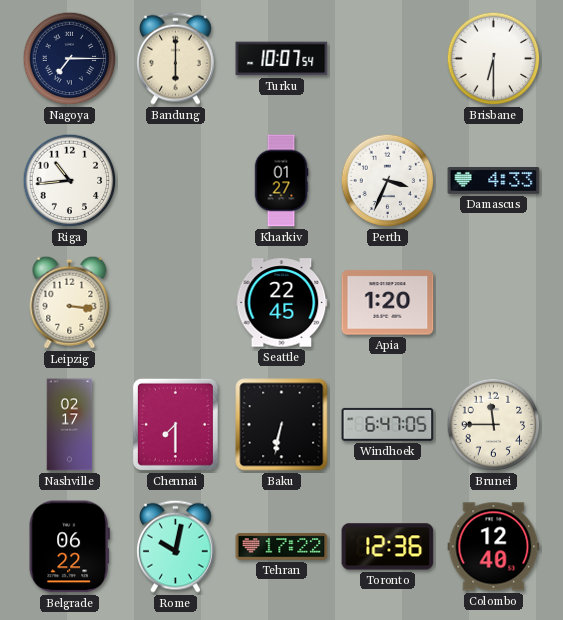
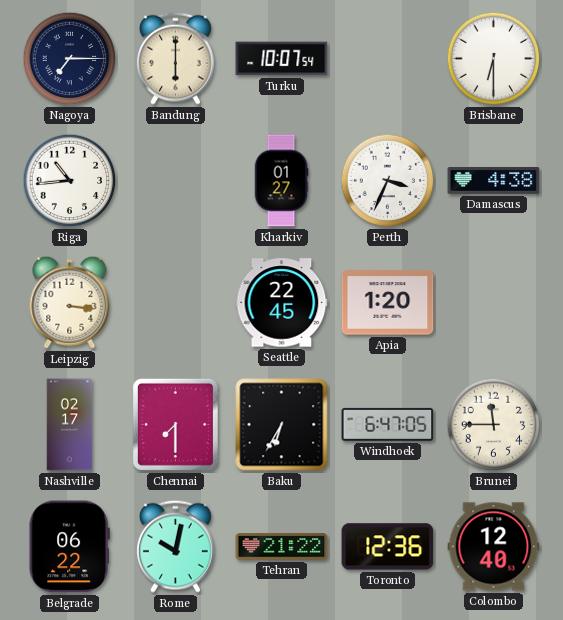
Damascus: 4:33 -> 4:38 (494, 181)
Baku: 6:32 -> 6:35 (282, 425)
Tehran: 17:22 -> 21:22 (282, 547)
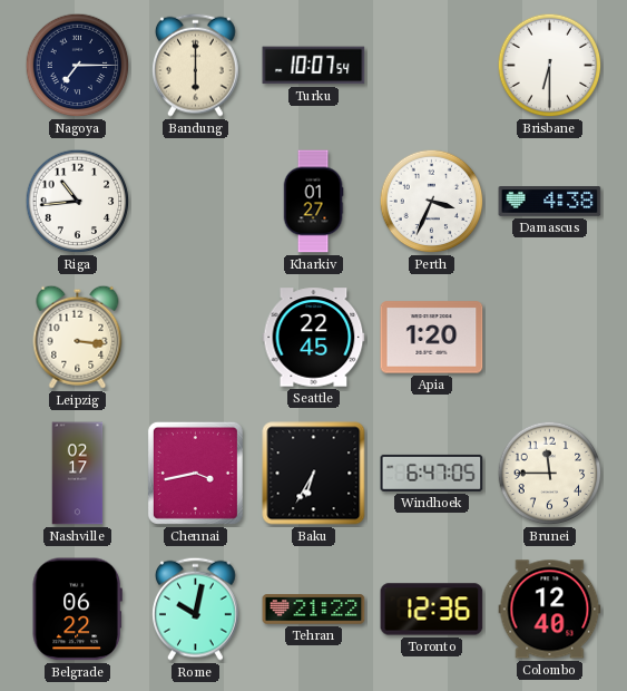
Chennai: 7:30 -> 3:43 (195, 473)
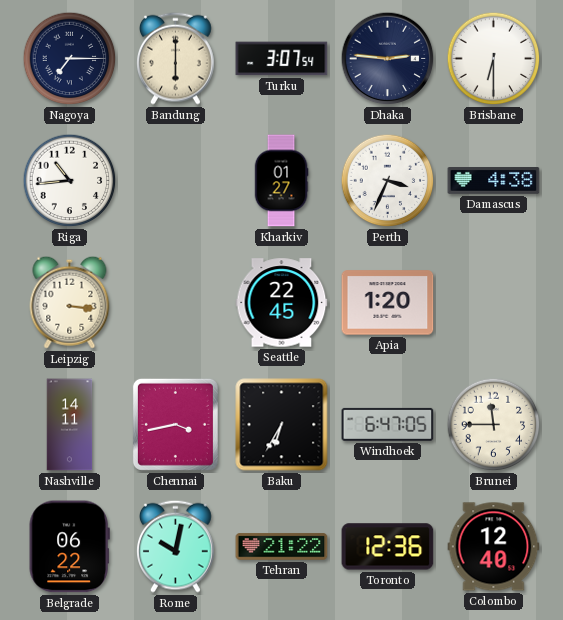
Turku: 10:07 -> 3:07 (282, 59)
Dhaka: none -> 2:46 (388, 59)
Nashville: 02:17 -> 14:11 (70, 425)
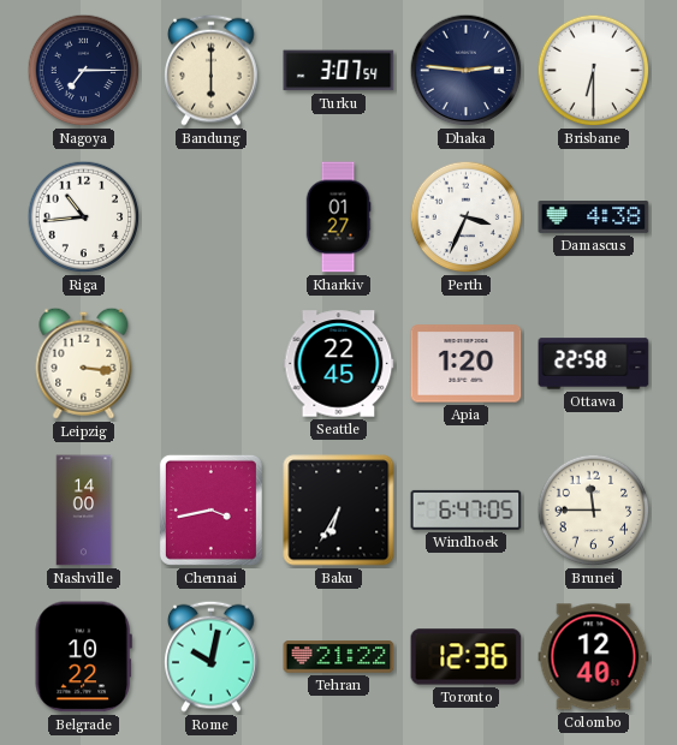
Ottawa: none -> 22:58 (594, 364)
Nashville: 14:11 -> 14:00 (84, 511)
Belgrade: 06:22 -> 10:22 (83, 657)
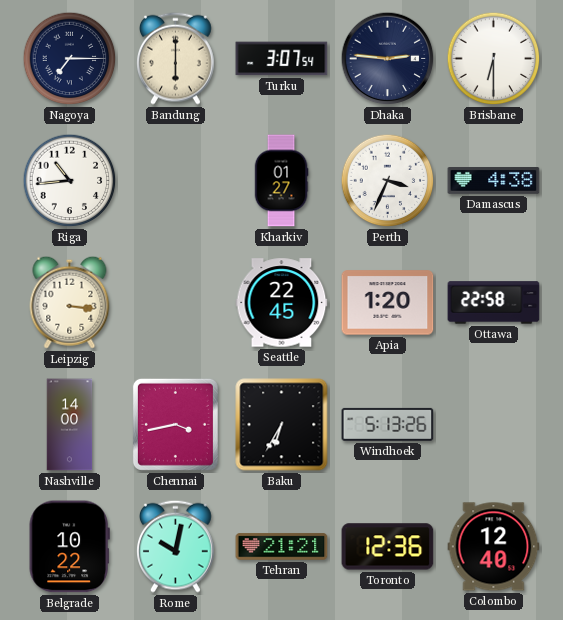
Windhoek: 6:47 -> 5:13 (388, 424)
Brunei: 11:45 -> none (594, 511)
Tehran: 21:22 -> 21:21 (282, 547)
